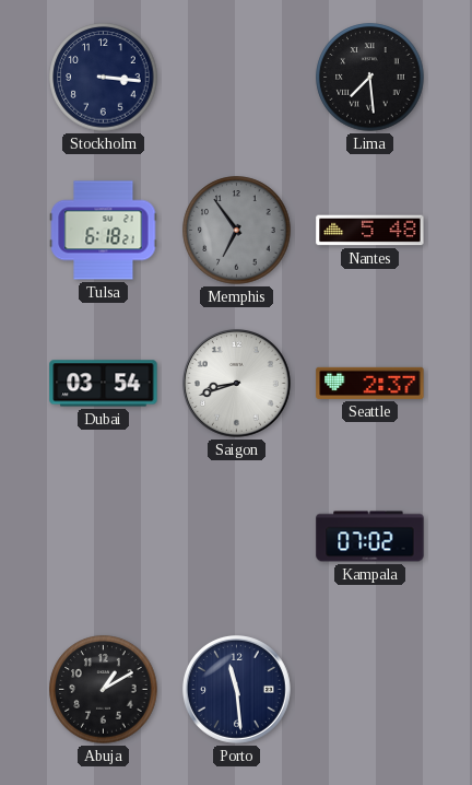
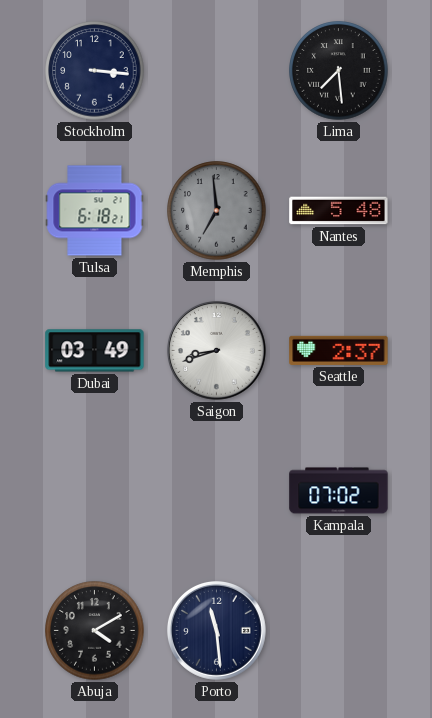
Memphis: 6:54 -> 6:59 (217, 211)
Dubai: 03:54 -> 03:49 (95, 351)
Abuja: 1:10 -> 4:10 (95, 631)
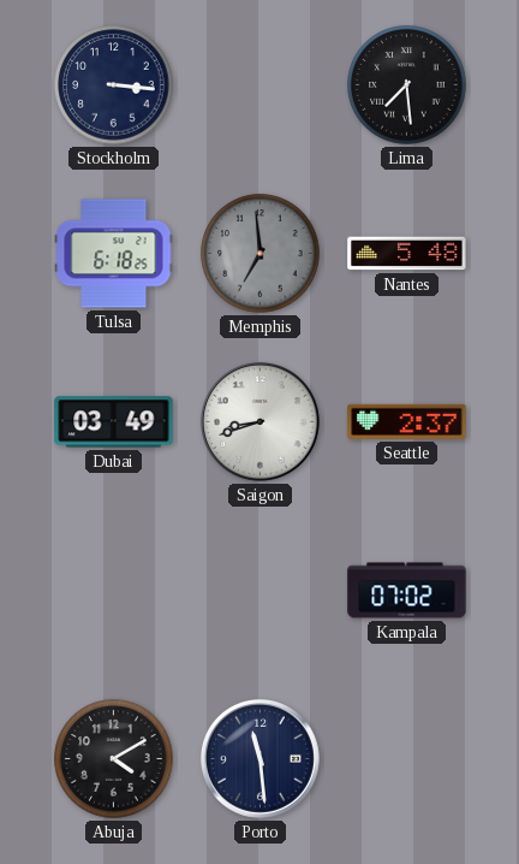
Tulsa: 6:18:21 -> 6:18:25 (114, 254)
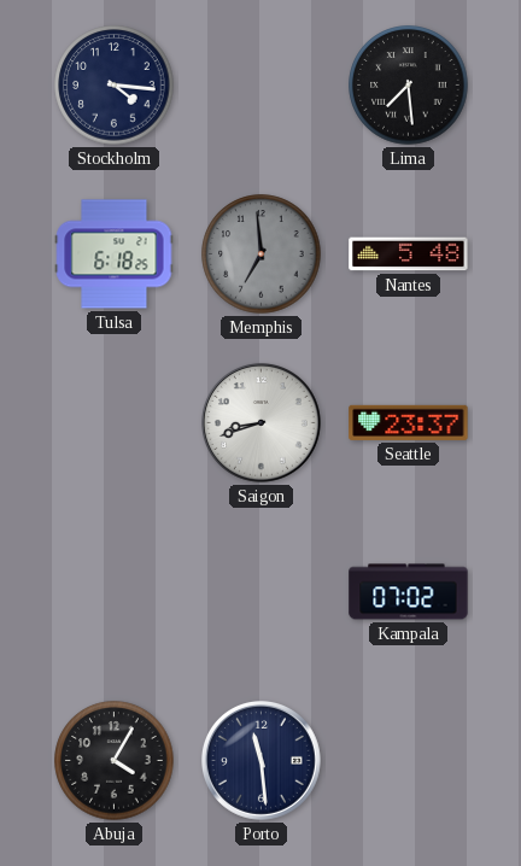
Stockholm: 3:16 -> 4:16 (115, 86)
Dubai: 03:49 -> none (114, 422)
Seattle: 2:37 -> 23:37 (409, 422)
Abuja: 4:10 -> 4:05 (115, 761)
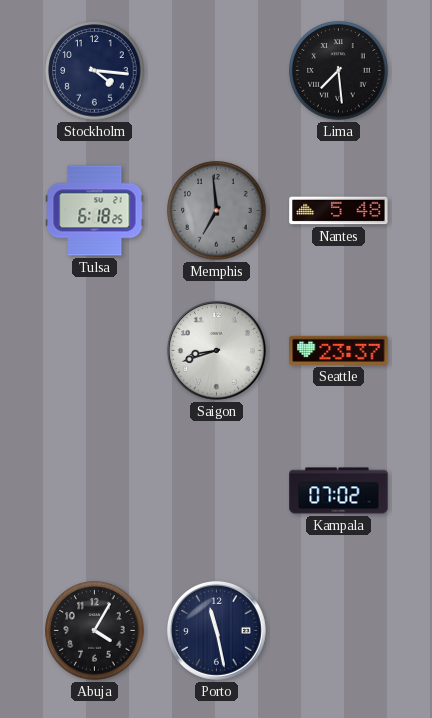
Porto: 11:29 -> 11:28 (217, 631)
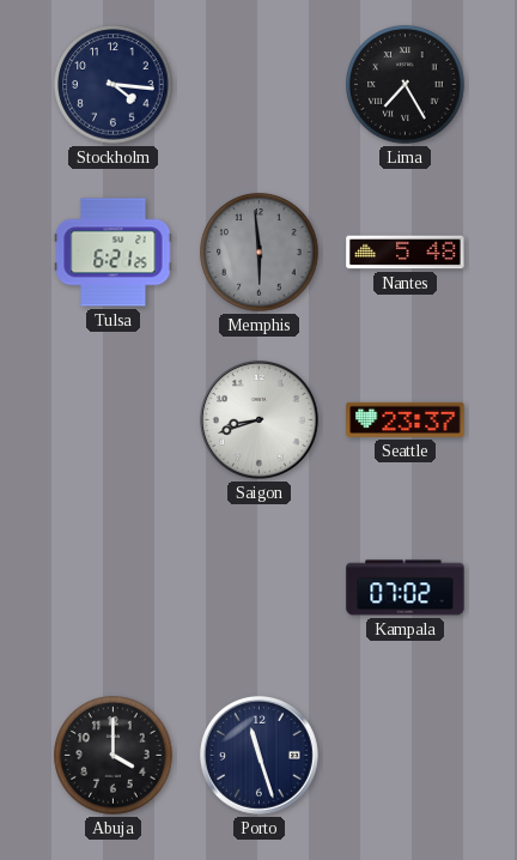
Lima: 7:29 -> 7:25 (406, 85)
Tulsa: 6:18 -> 6:21 (114, 253)
Memphis: 6:59 -> 5:59 (260, 253)
Abuja: 4:05 -> 4:00 (114, 756)
Porto: 11:28 -> 11:27 (260, 756)
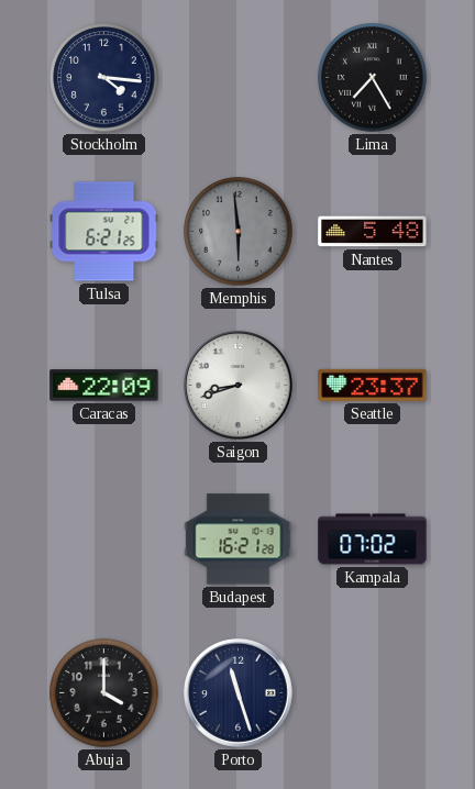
Caracas: none -> 22:09 (104, 386)
Budapest: none -> 16:21 (239, 540)
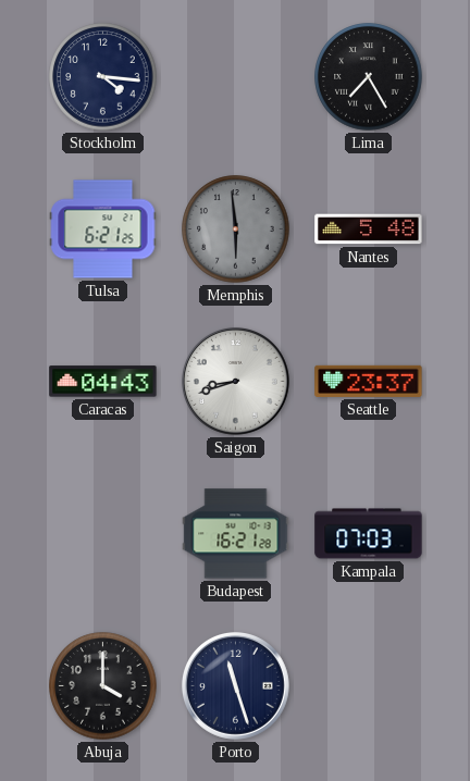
Caracas: 22:09 -> 04:43 (103, 382)
Kampala: 07:02 -> 07:03 (369, 534)
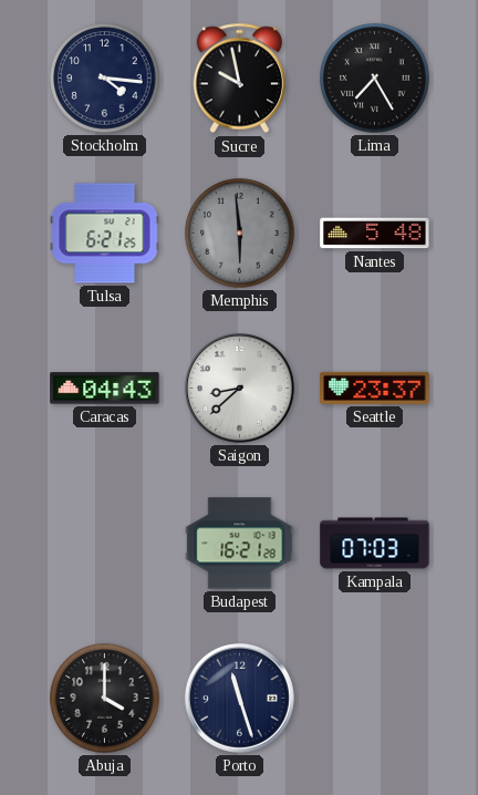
Sucre: none -> 9:58 (240, 79)
Saigon: 8:42 -> 8:38 (240, 389)
